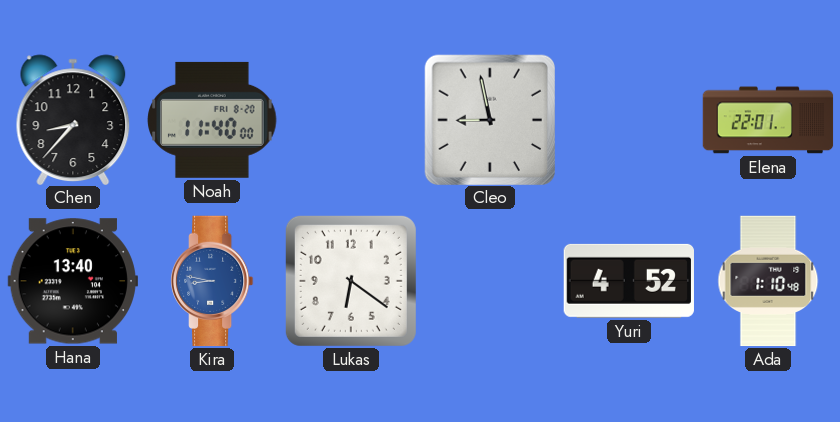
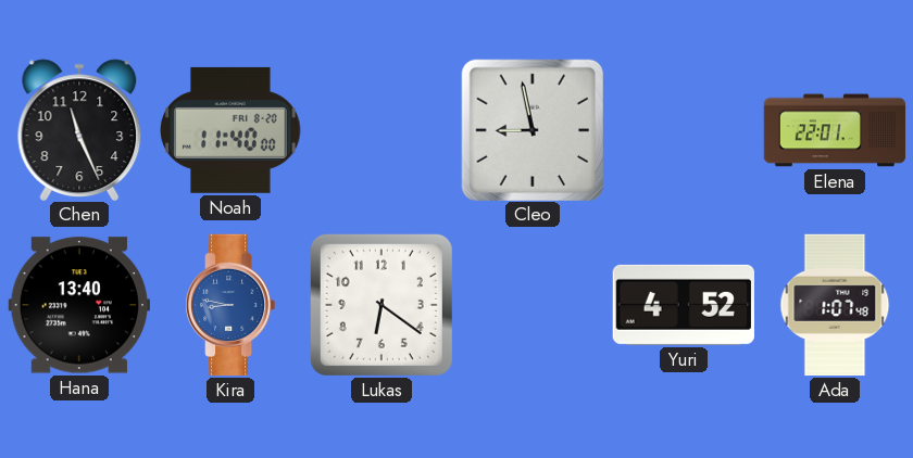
Chen: 8:37 -> 11:26 (79, 129)
Ada: 1:10 -> 1:07 (835, 305)
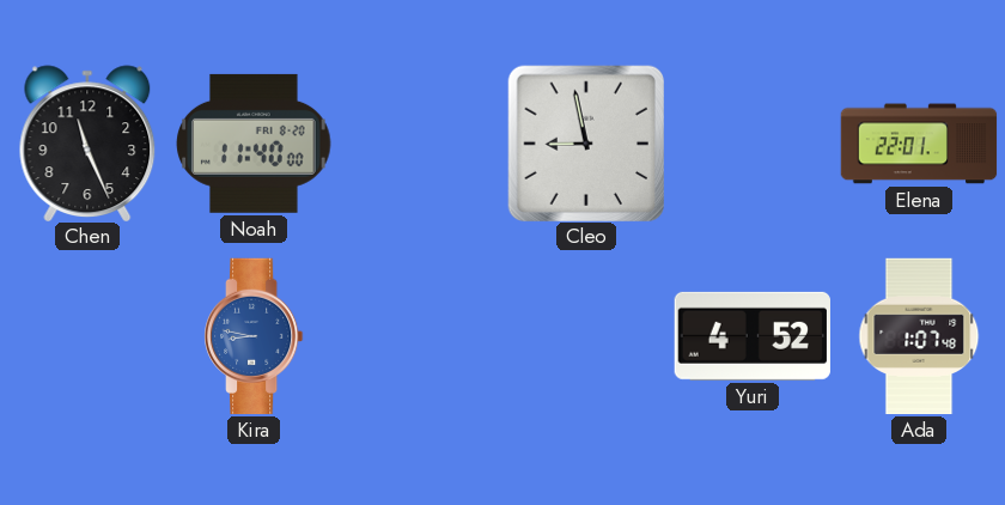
Hana: 13:40 -> none (78, 305)
Lukas: 6:21 -> none (382, 305)
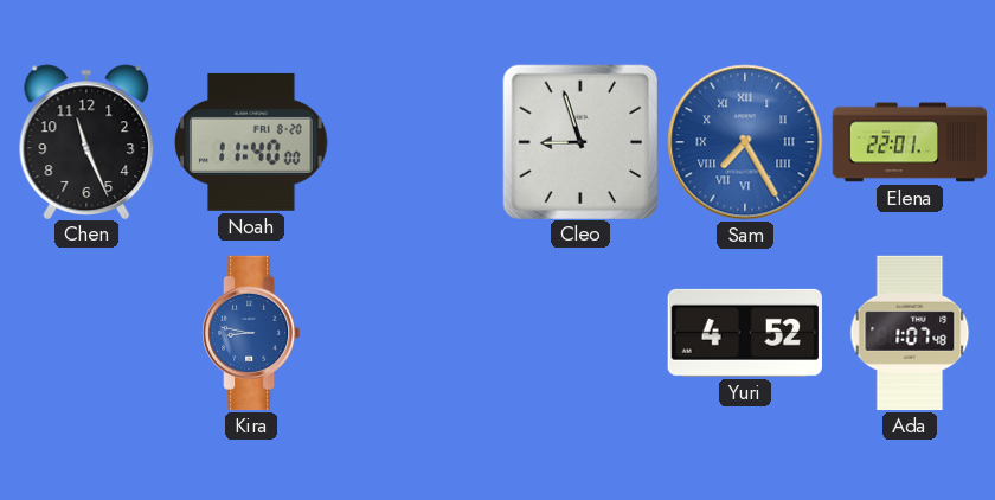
Cleo: 8:58 -> 8:57 (579, 141)
Sam: none -> 7:25 (745, 142)
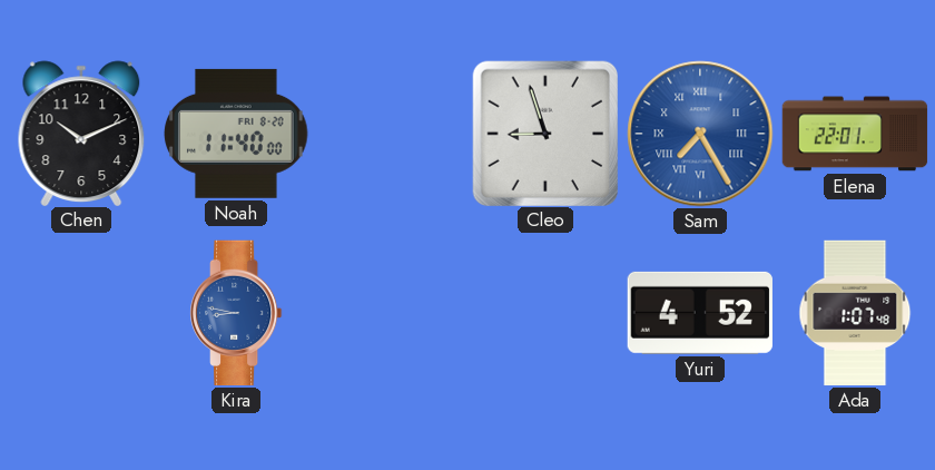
Chen: 11:26 -> 10:11 (81, 133)
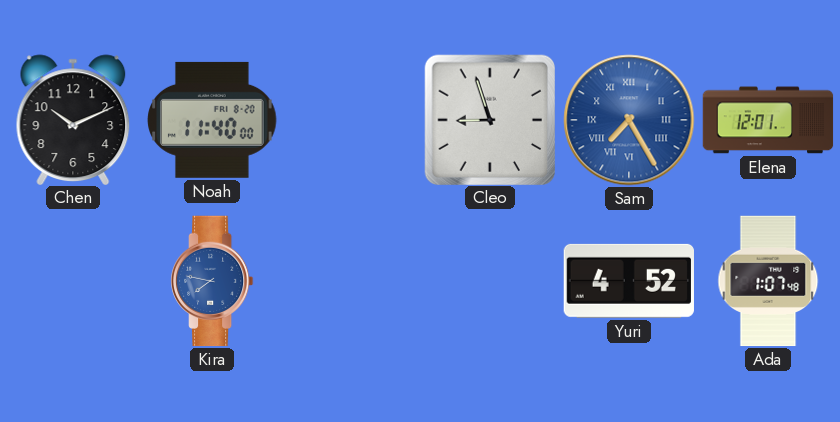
Elena: 22:01 -> 12:01 (768, 120)
Kira: 8:47 -> 7:47 (213, 281)
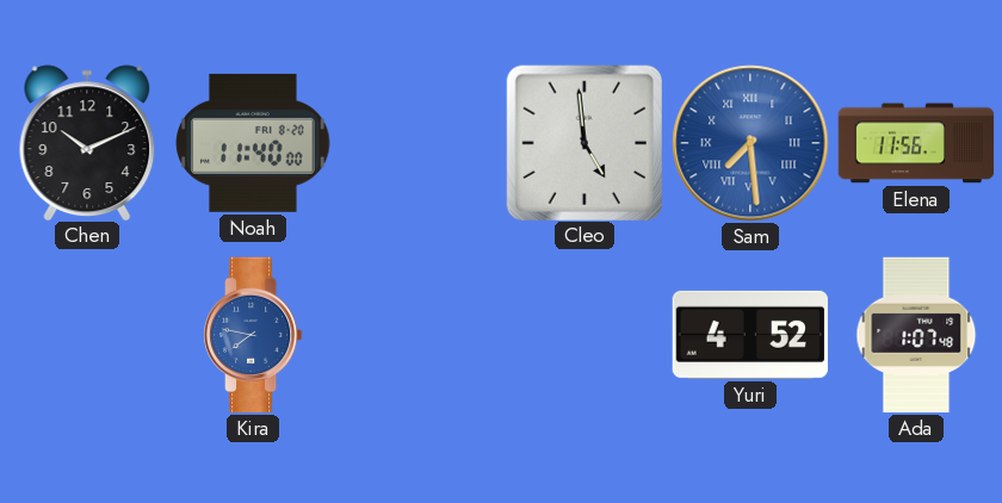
Cleo: 8:57 -> 4:59 (583, 142)
Sam: 7:25 -> 7:29 (750, 143)
Elena: 12:01 -> 11:56 (916, 143)
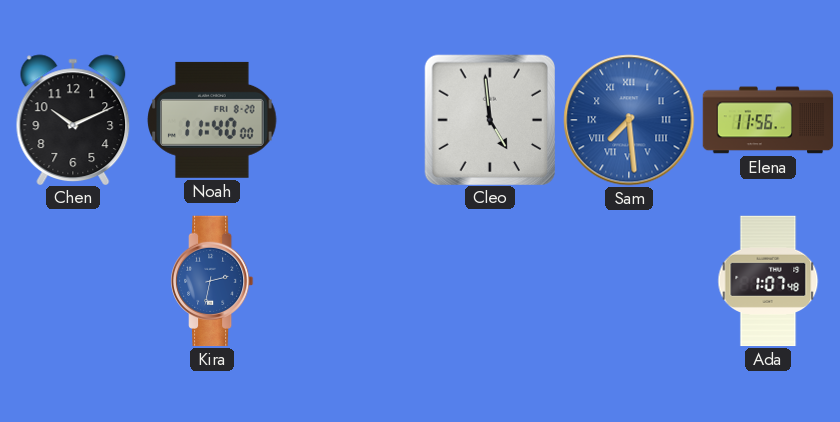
Kira: 7:47 -> 2:32 (213, 281)
Yuri: 4:52 -> none (750, 335)
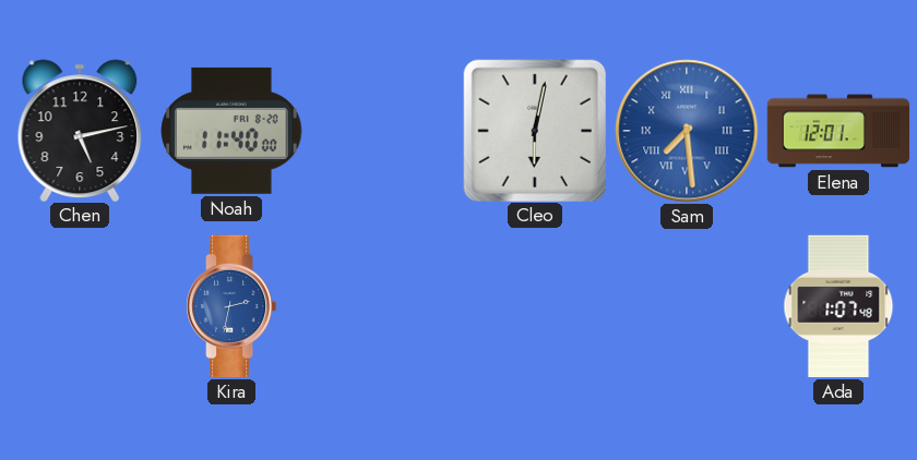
Chen: 10:11 -> 5:13 (80, 130)
Cleo: 4:59 -> 6:02 (534, 130)
Elena: 11:56 -> 12:01 (838, 131)
